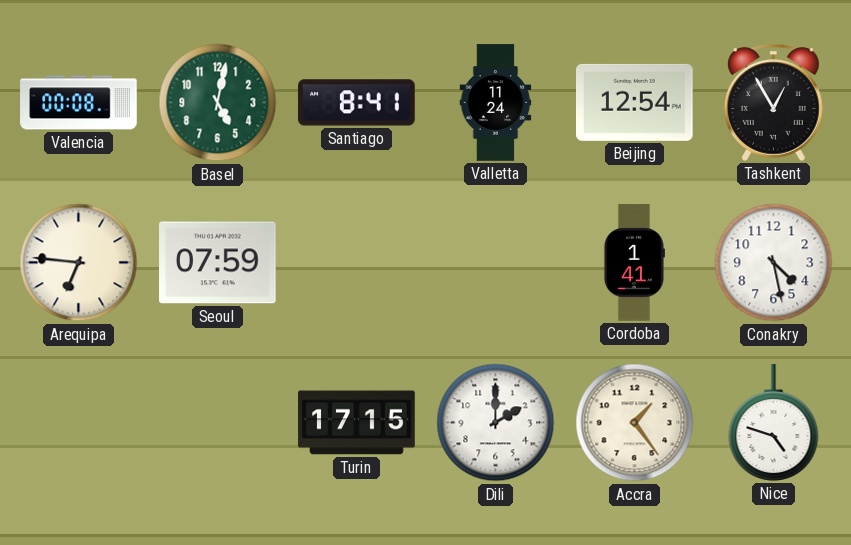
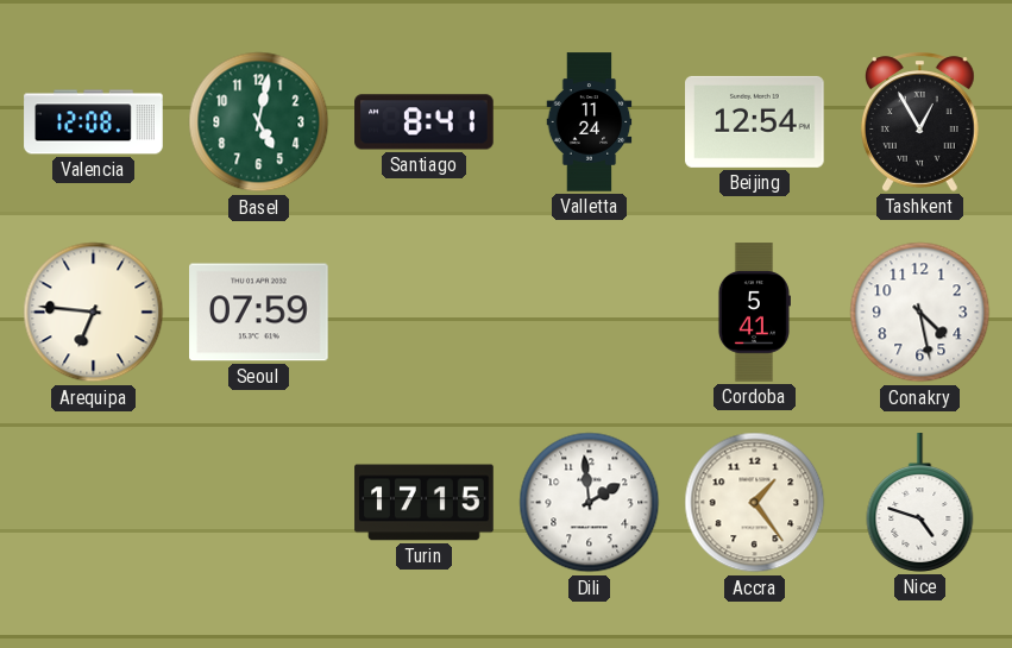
Valencia: 00:08 -> 12:08 (94, 122)
Cordoba: 1:41 -> 5:41 (754, 313)
Dili: 2:00 -> 1:59 (590, 503)
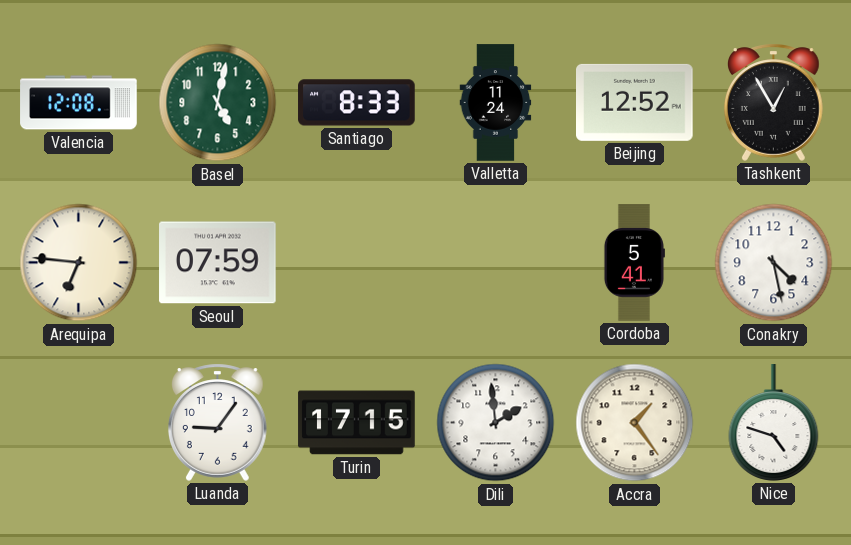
Santiago: 8:41 -> 8:33 (357, 103)
Beijing: 12:54 -> 12:52 (635, 102)
Luanda: none -> 9:06 (218, 422)
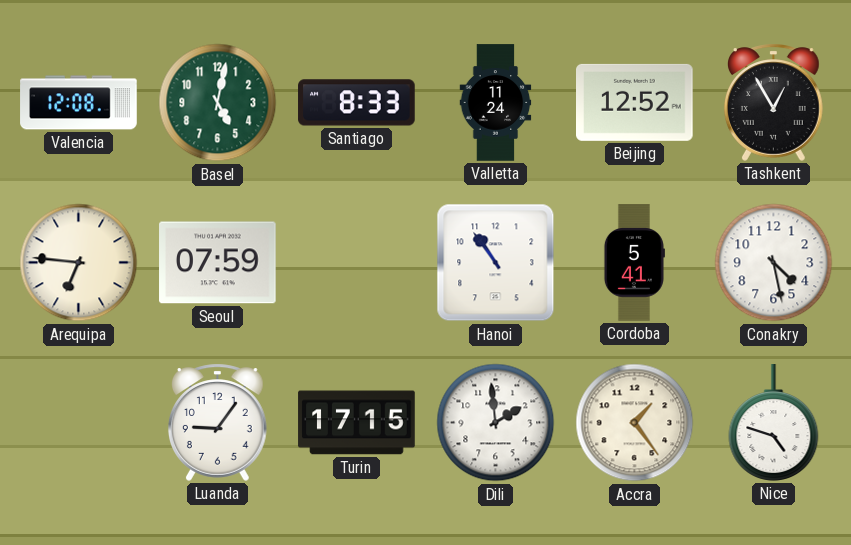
Hanoi: none -> 10:54 (496, 263)
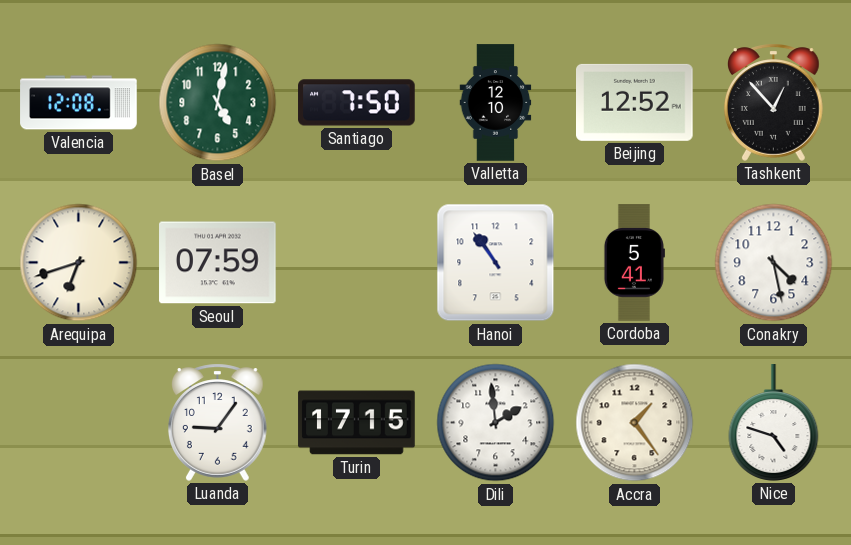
Santiago: 8:33 -> 7:50 (357, 103)
Valletta: 11:24 -> 12:10 (496, 103)
Tashkent: 12:55 -> 12:53 (774, 102)
Arequipa: 6:46 -> 6:42 (79, 263)
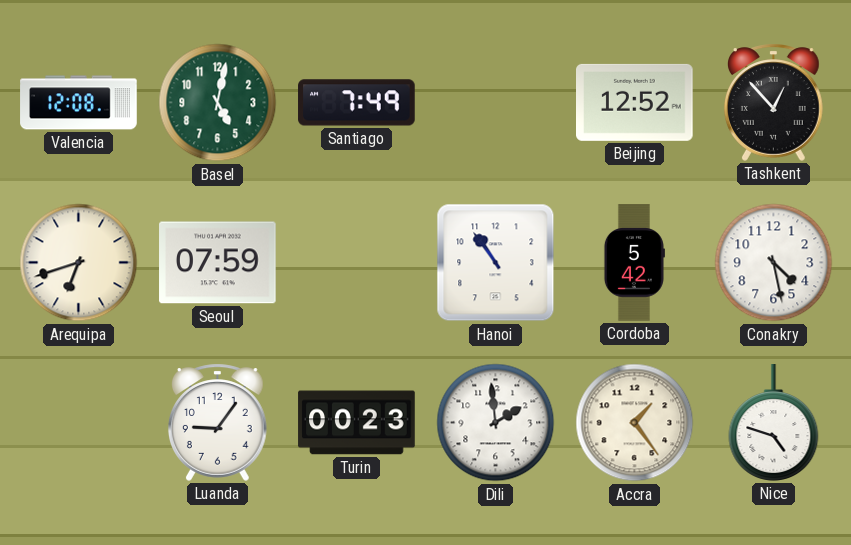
Santiago: 7:50 -> 7:49 (357, 103)
Valletta: 12:10 -> none (496, 103)
Cordoba: 5:41 -> 5:42 (634, 263)
Turin: 17:15 -> 00:23 (357, 423)
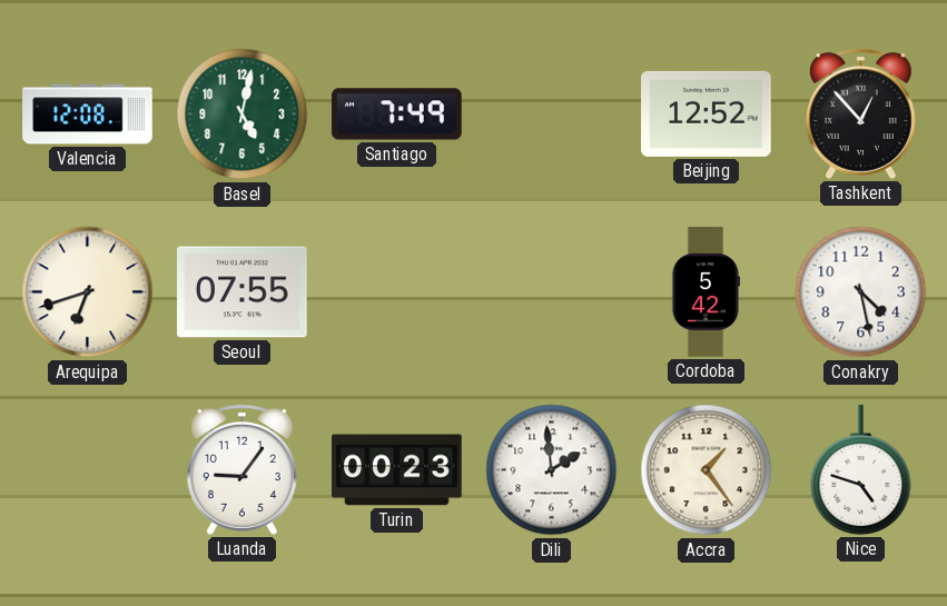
Seoul: 07:59 -> 07:55 (243, 292)
Hanoi: 10:54 -> none (496, 263)
